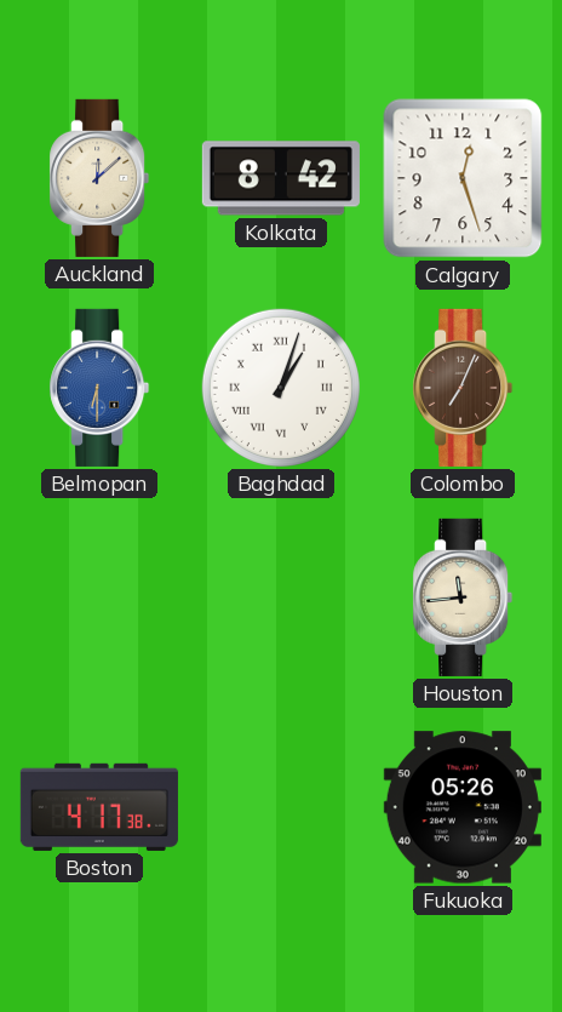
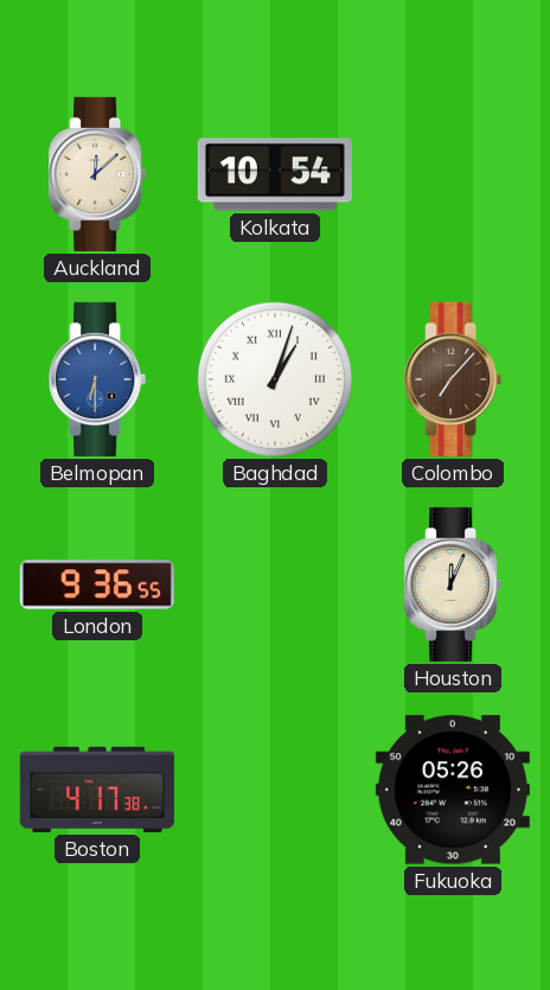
Kolkata: 8:42 -> 10:54 (275, 174)
Calgary: 12:27 -> none (463, 178)
Colombo: 7:04 -> 7:07 (453, 379)
London: none -> 9:36 (97, 585)
Houston: 11:44 -> 12:04 (453, 585)
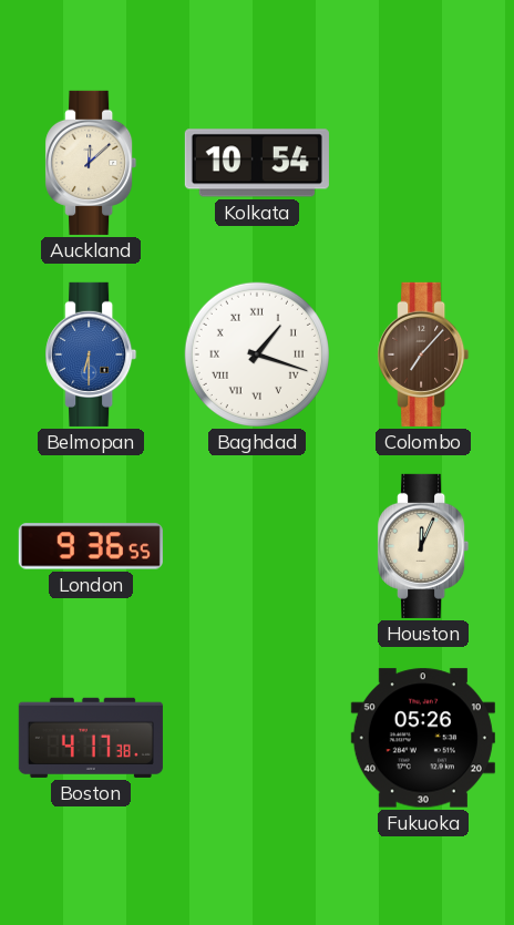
Baghdad: 1:03 -> 1:18 (257, 354)
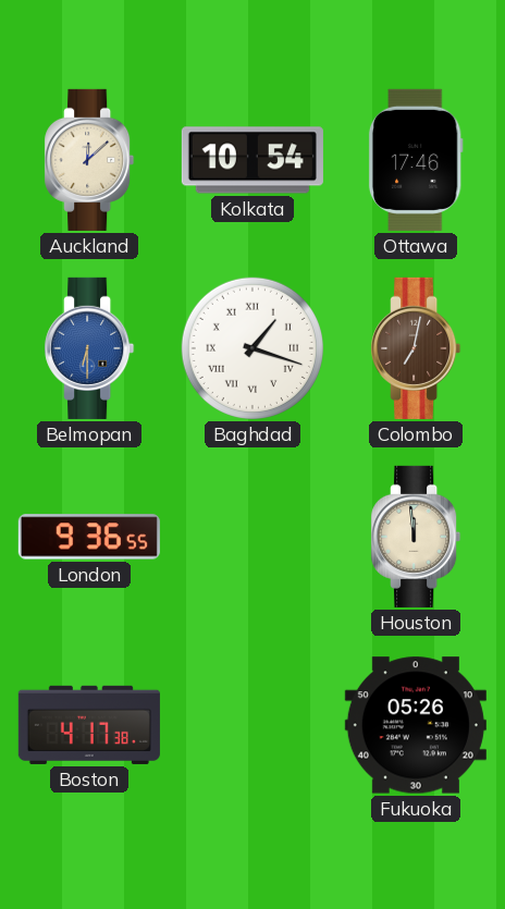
Ottawa: none -> 17:46 (416, 160)
Colombo: 7:07 -> 7:02 (416, 348)
Houston: 12:04 -> 11:59 (416, 537)
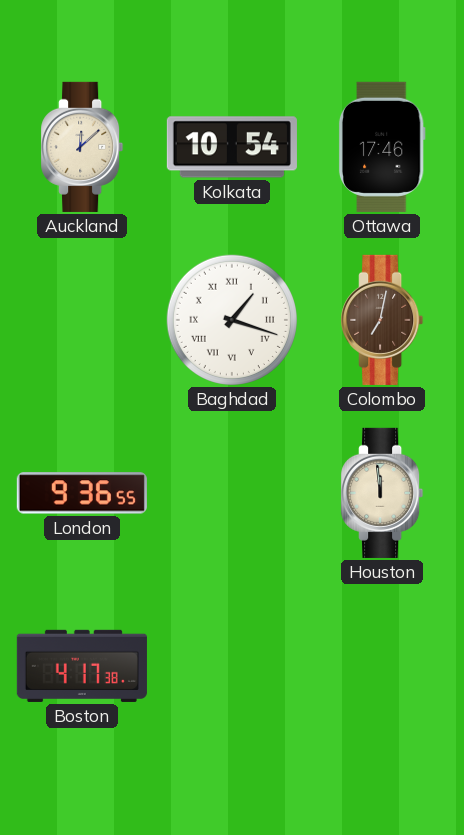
Belmopan: 6:30 -> none (89, 348)
Fukuoka: 05:26 -> none (416, 725)
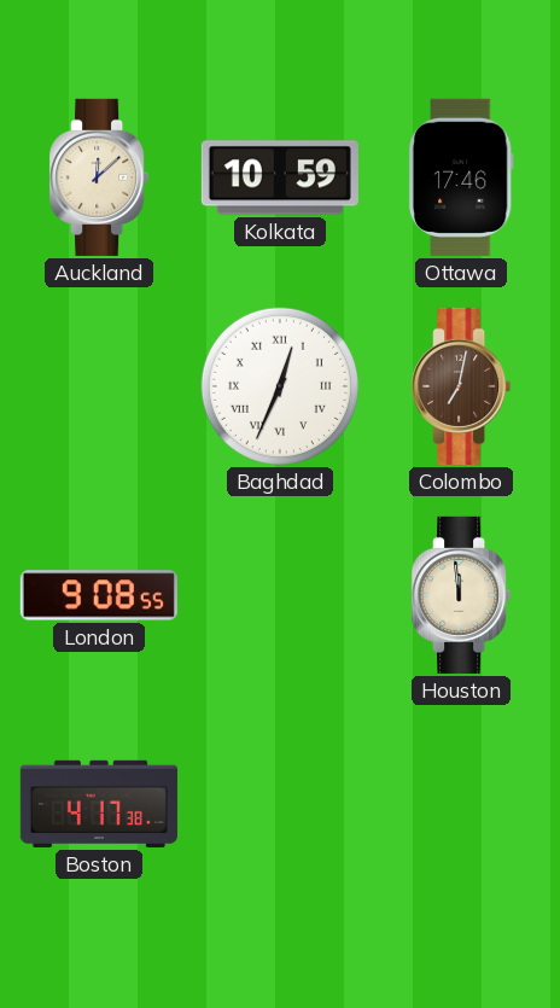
Kolkata: 10:54 -> 10:59 (280, 177)
Baghdad: 1:18 -> 12:34 (280, 386)
London: 9:36 -> 9:08 (99, 595)
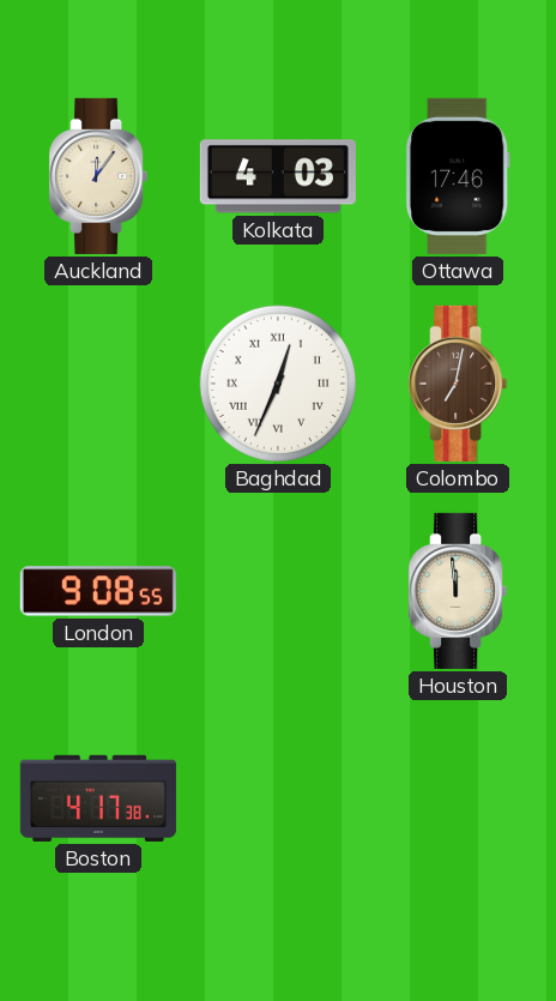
Auckland: 12:08 -> 12:06 (98, 176)
Kolkata: 10:59 -> 4:03 (278, 176)
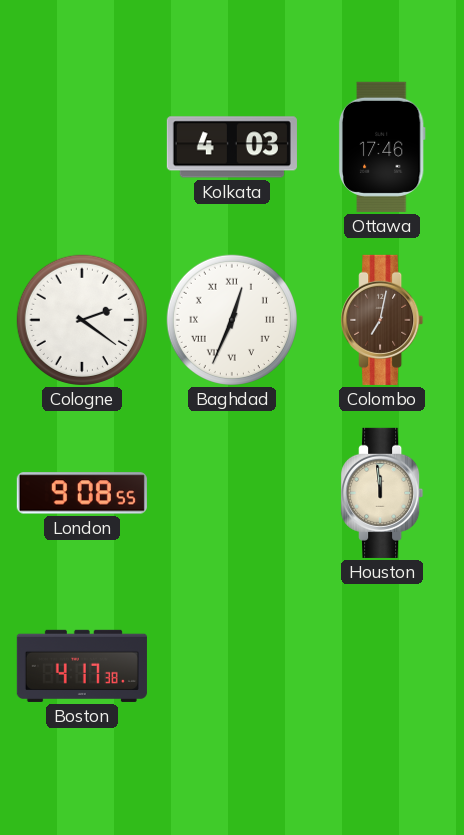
Auckland: 12:06 -> none (98, 176)
Cologne: none -> 2:21 (82, 320)
